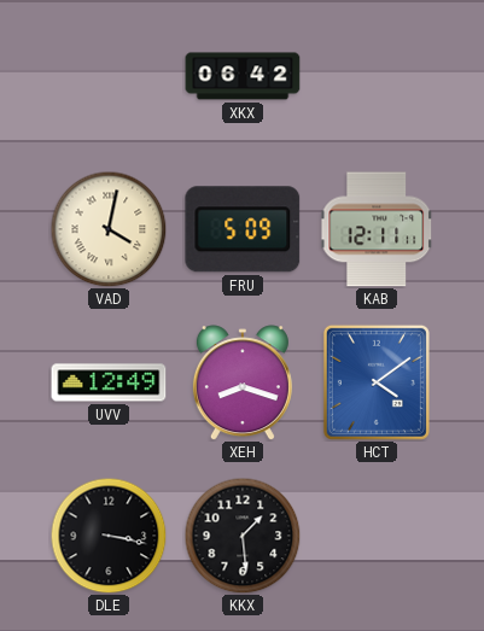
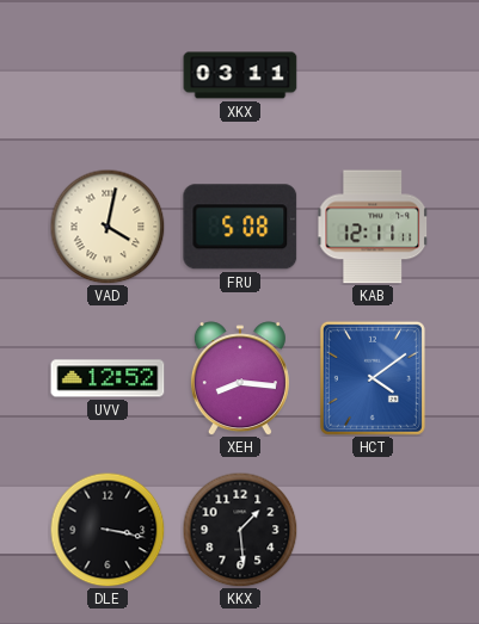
XKX: 06:42 -> 03:11 (240, 75)
FRU: 5:09 -> 5:08 (240, 227)
UVV: 12:49 -> 12:52 (108, 378)
XEH: 8:18 -> 8:16 (240, 378)
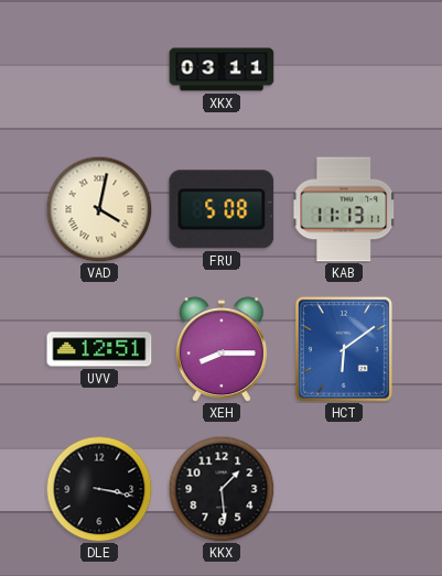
KAB: 12:11 -> 11:13 (344, 209)
UVV: 12:52 -> 12:51 (99, 349)
XEH: 8:16 -> 8:15 (222, 349)
HCT: 4:09 -> 6:09 (344, 349)
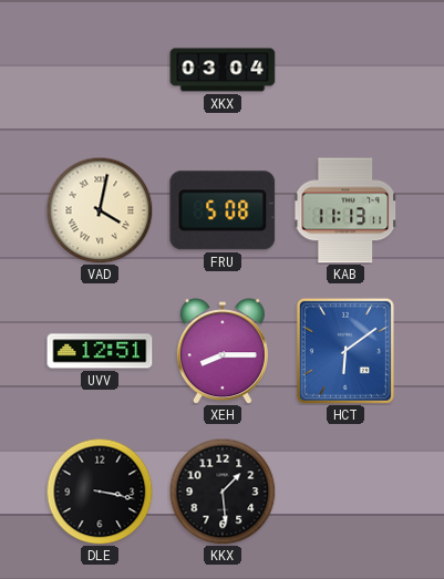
XKX: 03:11 -> 03:04 (223, 70)
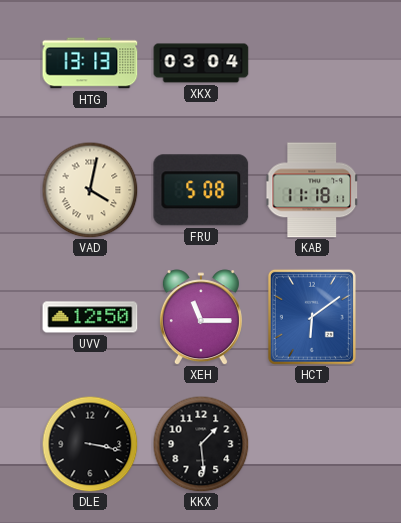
HTG: none -> 13:13 (90, 63)
KAB: 11:13 -> 11:18 (312, 190)
UVV: 12:51 -> 12:50 (90, 317)
XEH: 8:15 -> 11:15 (201, 317)
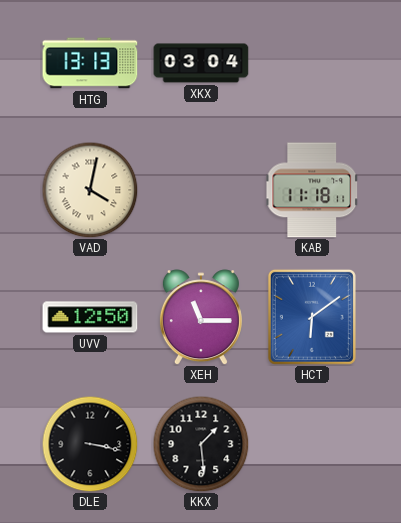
FRU: 5:08 -> none (201, 190)
